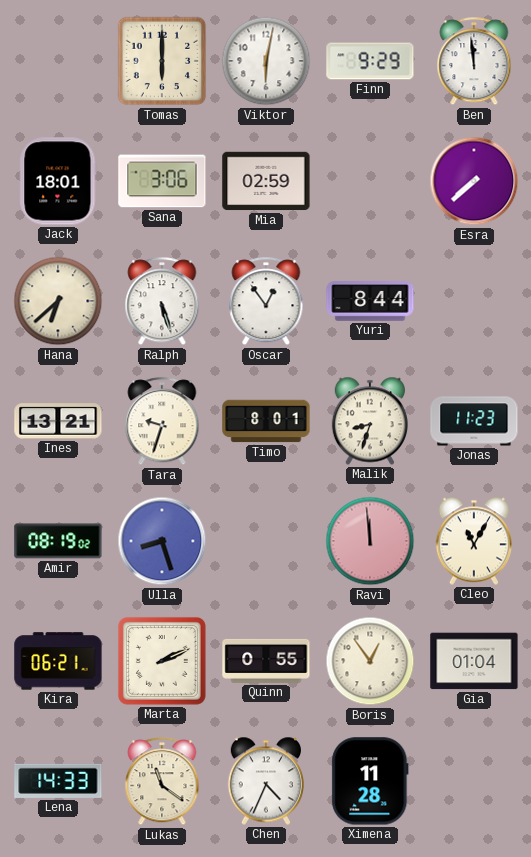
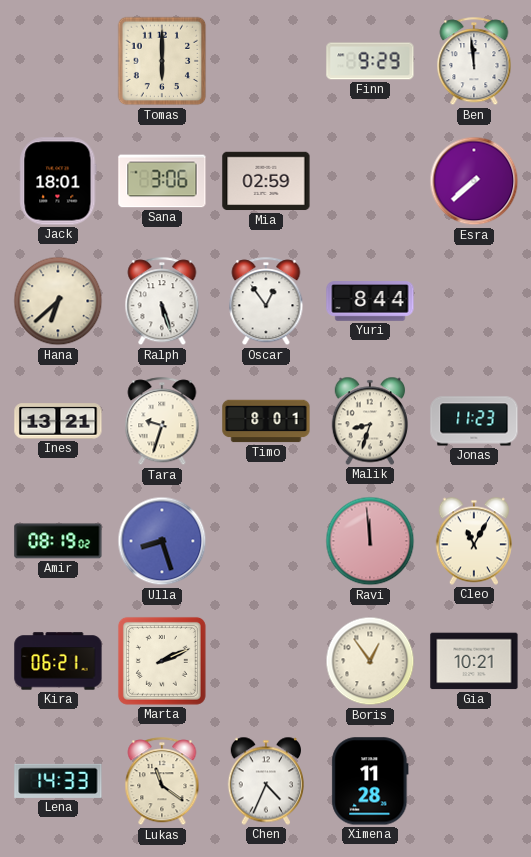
Viktor: 6:02 -> none (266, 61)
Quinn: 0:55 -> none (266, 661)
Gia: 01:04 -> 10:21 (474, 661)
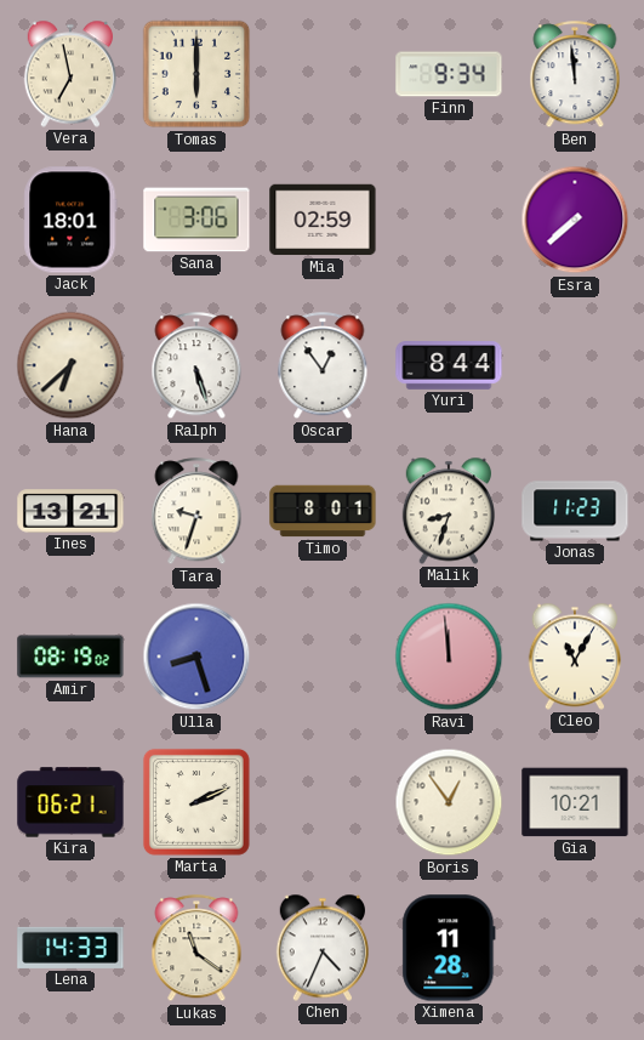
Vera: none -> 6:58 (69, 74)
Finn: 9:29 -> 9:34 (449, 74)
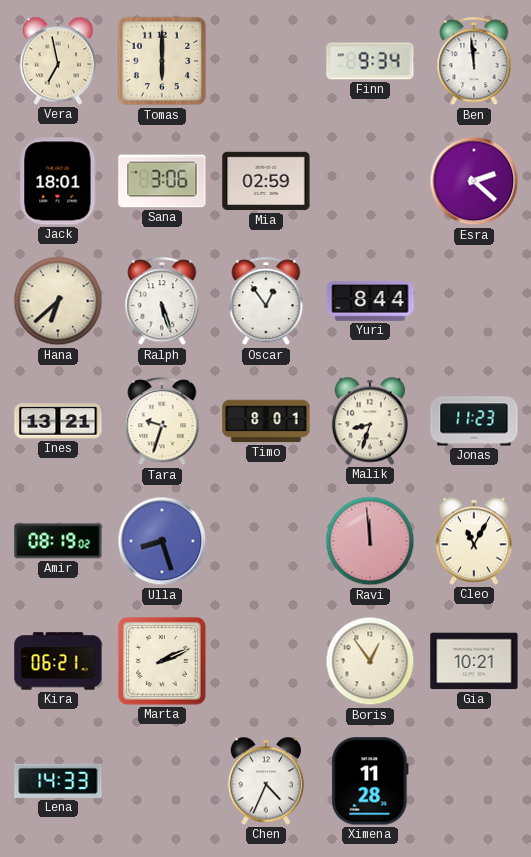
Esra: 7:38 -> 2:22 (474, 181)
Lukas: 11:21 -> none (196, 949)
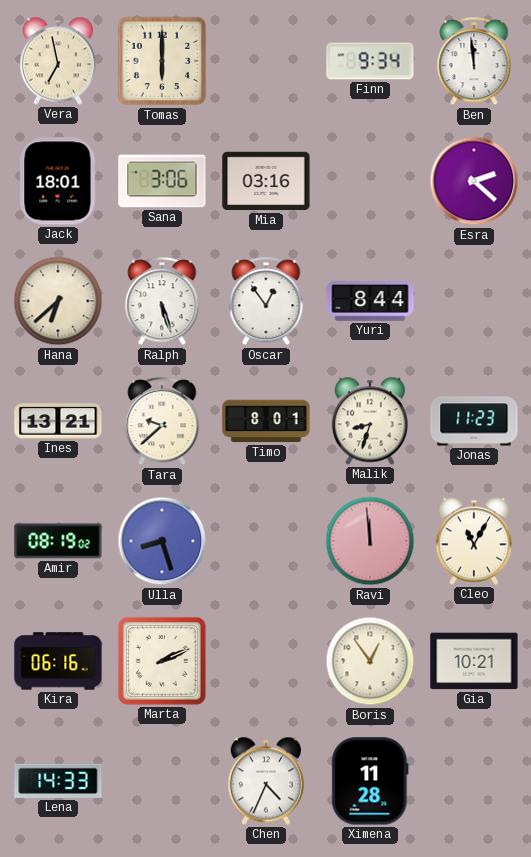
Mia: 02:59 -> 03:16 (266, 181)
Tara: 9:33 -> 9:38 (162, 422)
Kira: 06:21 -> 06:16 (58, 661)
